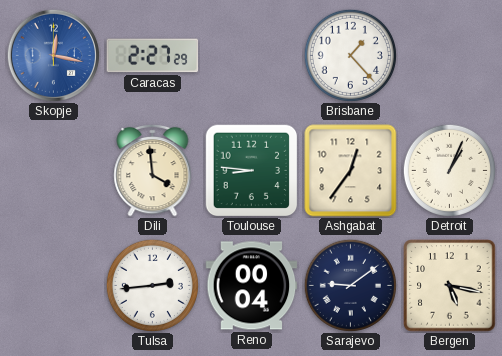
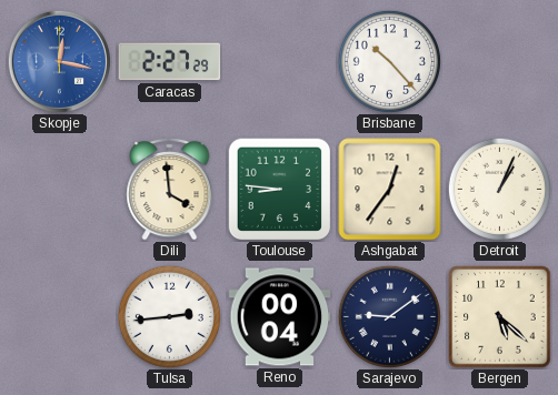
Brisbane: 1:23 -> 10:23 (389, 61)
Bergen: 5:17 -> 5:22 (500, 317)
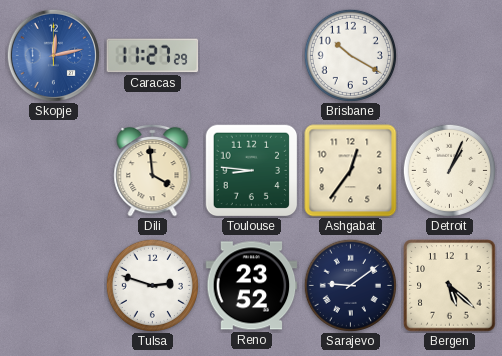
Skopje: 12:17 -> 12:13 (53, 55)
Caracas: 2:27 -> 11:27 (153, 56)
Brisbane: 10:23 -> 10:20 (350, 55)
Tulsa: 2:44 -> 2:48 (152, 285)
Reno: 00:04 -> 23:52 (252, 286)
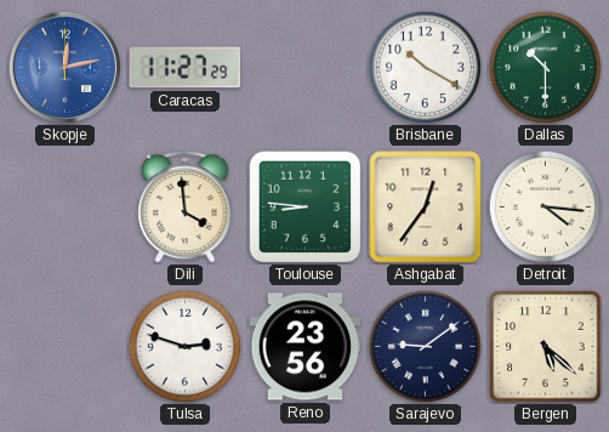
Dallas: none -> 10:30 (545, 67)
Detroit: 1:04 -> 4:16 (545, 206)
Reno: 23:52 -> 23:56 (306, 347)
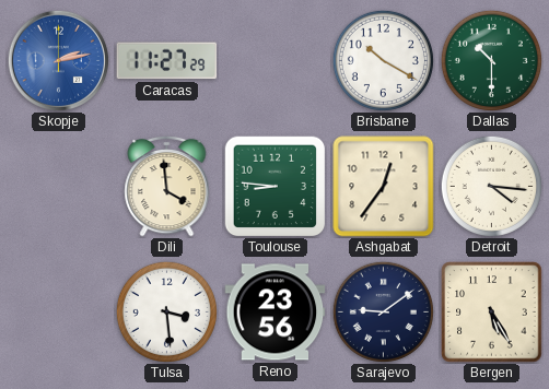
Skopje: 12:13 -> 2:13 (58, 60)
Tulsa: 2:48 -> 3:29 (166, 311)
Bergen: 5:22 -> 5:25 (492, 313)
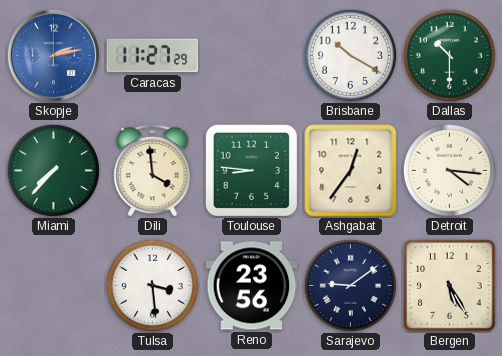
Miami: none -> 7:37 (53, 170)
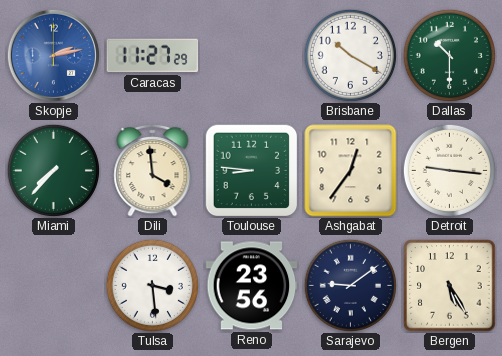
Detroit: 4:16 -> 9:16 (449, 170)
